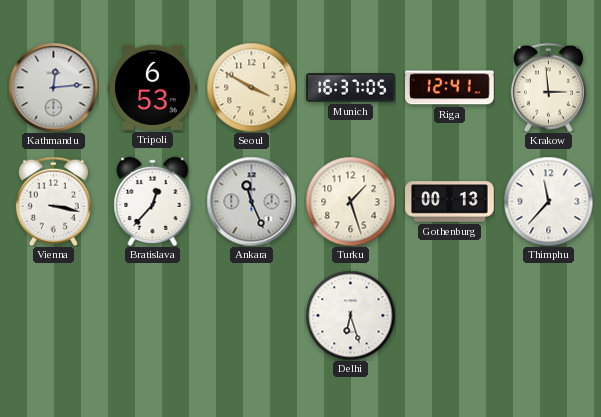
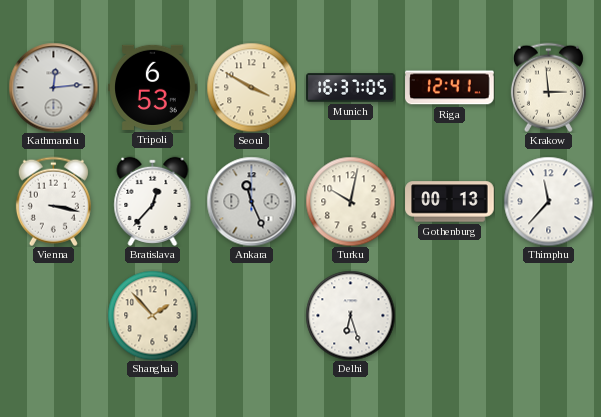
Turku: 1:27 -> 10:02 (350, 201)
Shanghai: none -> 1:53 (152, 315)
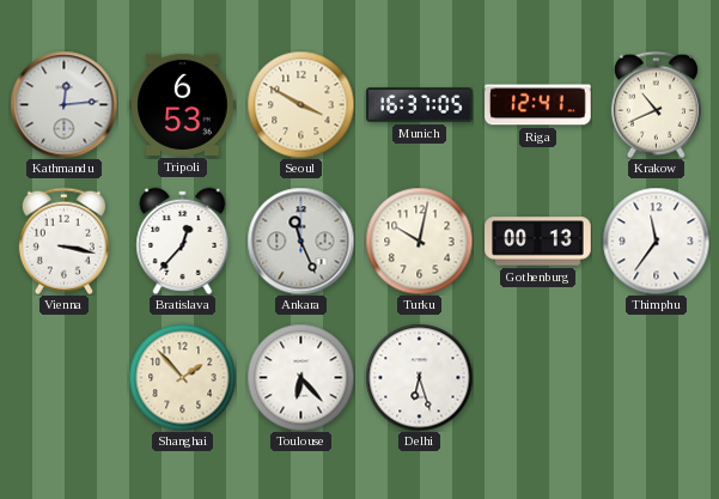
Krakow: 2:59 -> 10:41 (656, 104)
Thimphu: 11:37 -> 11:36 (656, 241)
Toulouse: none -> 6:23 (300, 377)
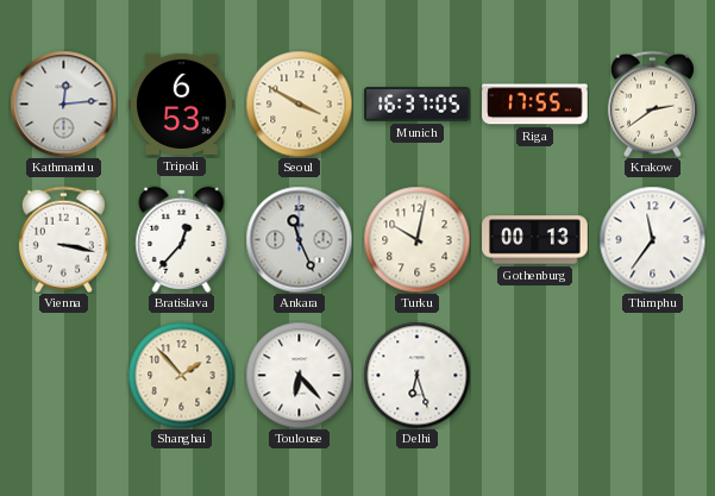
Riga: 12:41 -> 17:55 (535, 105)
Krakow: 10:41 -> 2:39 (652, 103)
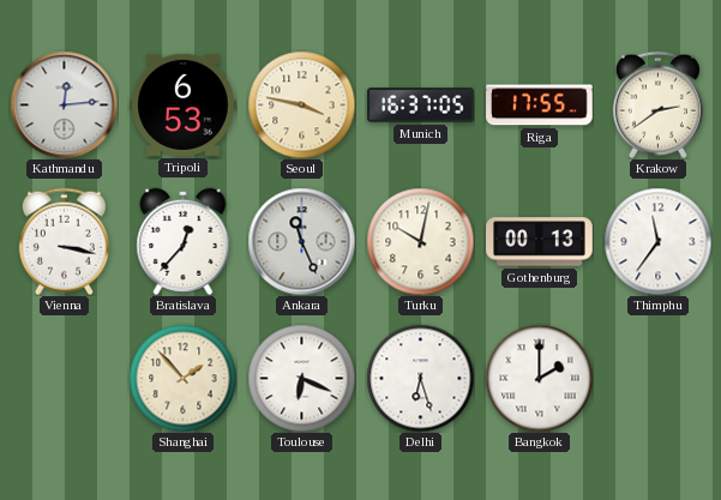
Seoul: 3:50 -> 3:47 (301, 104)
Toulouse: 6:23 -> 6:19 (301, 378)
Bangkok: none -> 2:00 (539, 378)
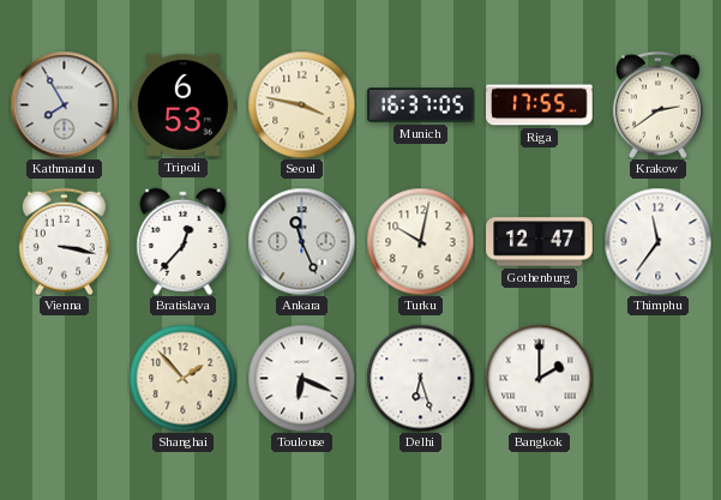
Kathmandu: 12:14 -> 7:55 (64, 104)
Gothenburg: 00:13 -> 12:47 (540, 242)
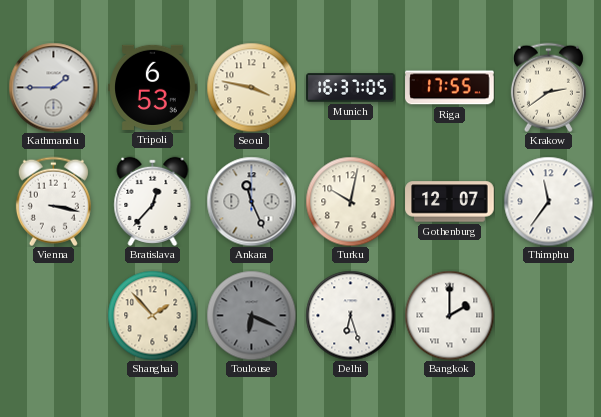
Kathmandu: 7:55 -> 1:45 (53, 87)
Gothenburg: 12:47 -> 12:07 (450, 202)
Toulouse dial: white -> grey (251, 315)
